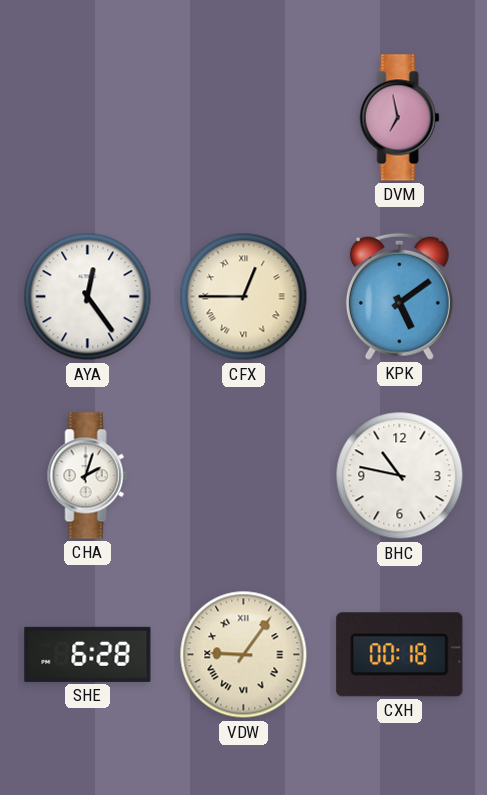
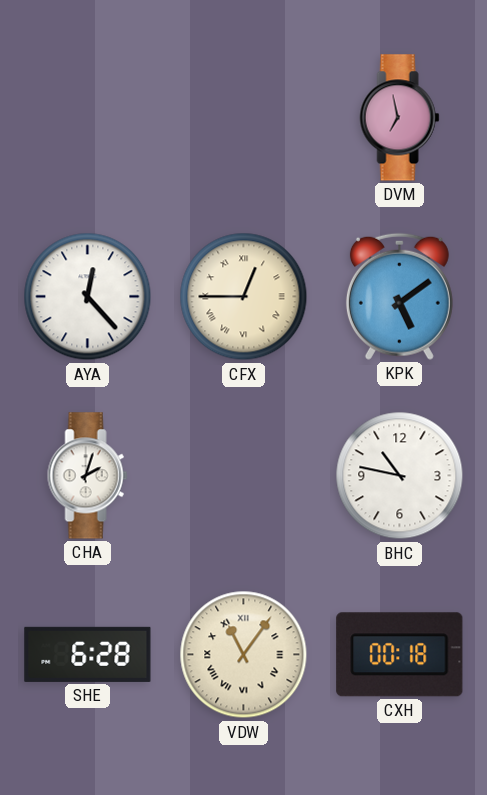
AYA: 12:24 -> 12:23 (88, 297)
VDW: 9:06 -> 11:06 (244, 655)
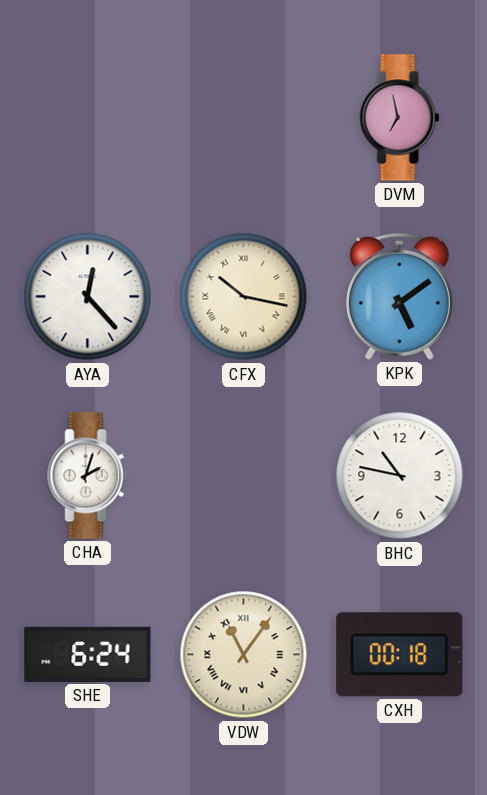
CFX: 12:45 -> 10:17 (244, 297)
SHE: 6:28 -> 6:24 (88, 654)
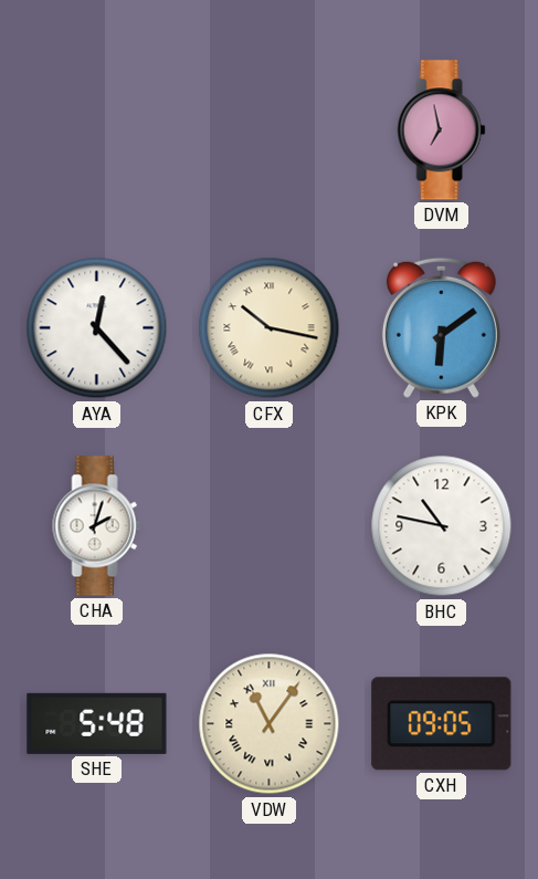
KPK: 5:09 -> 6:09 (441, 327)
SHE: 6:24 -> 5:48 (97, 723)
CXH: 00:18 -> 09:05 (442, 724)
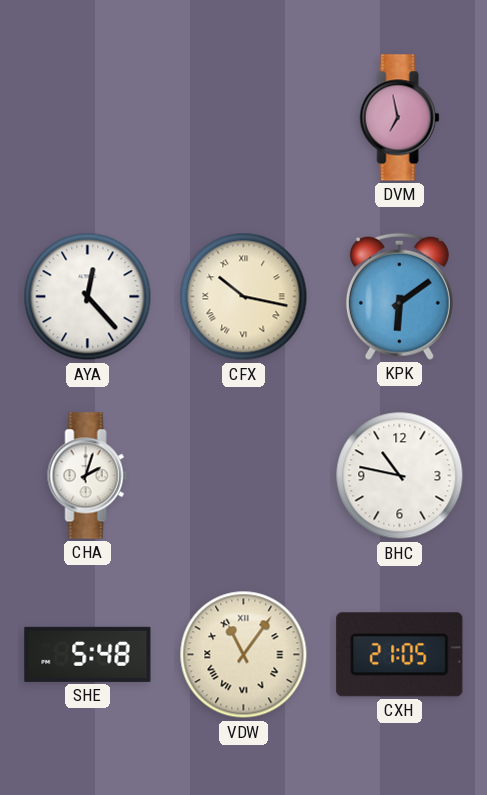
CXH: 09:05 -> 21:05 (400, 655)
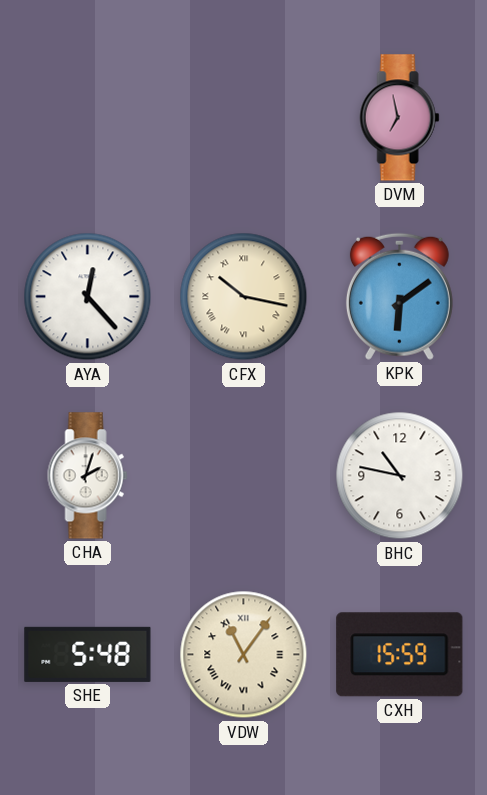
CXH: 21:05 -> 15:59 (400, 655)
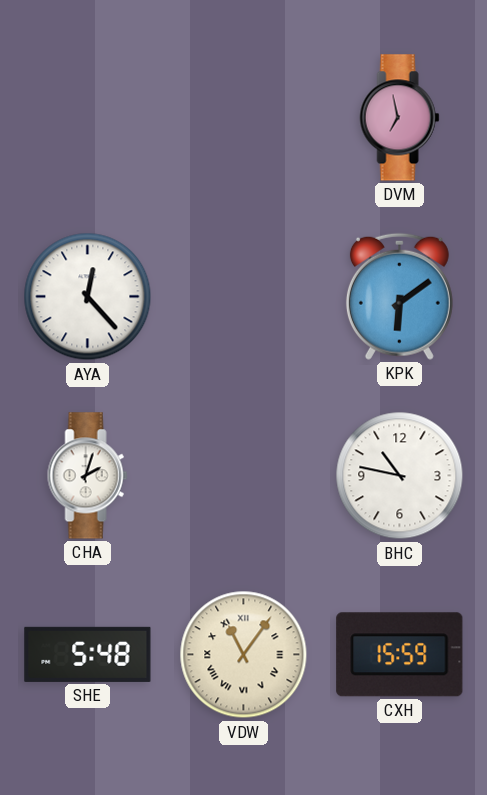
CFX: 10:17 -> none (244, 297)
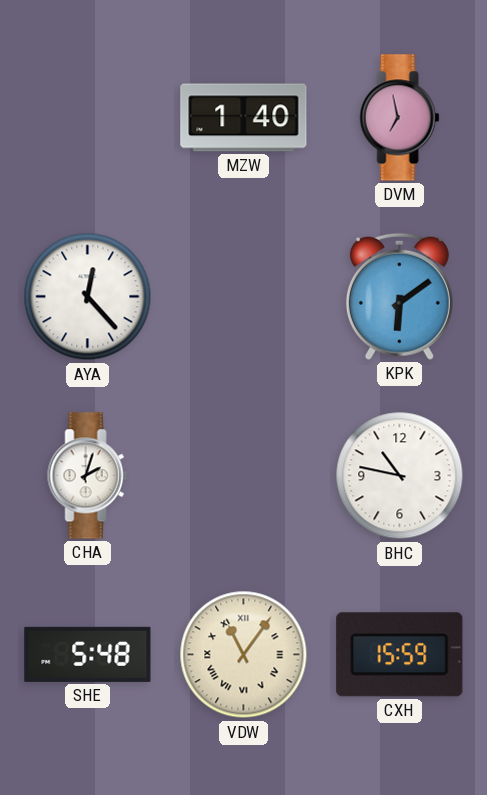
MZW: none -> 1:40 (244, 118)
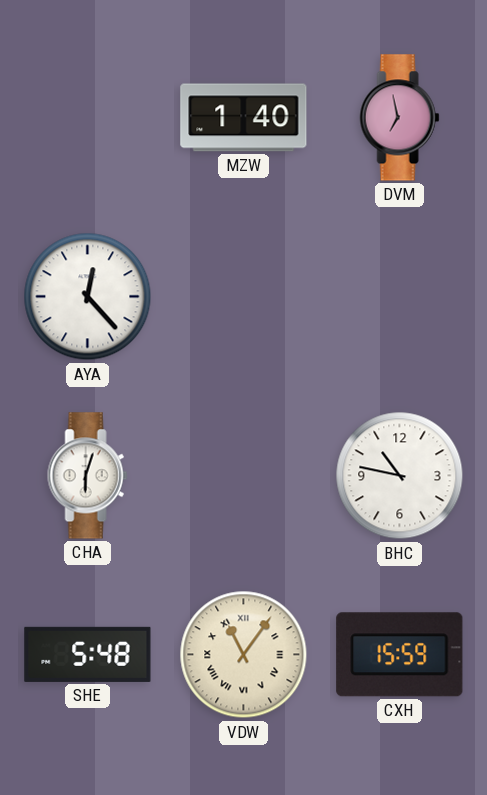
KPK: 6:09 -> none (399, 296)
CHA: 2:03 -> 6:03 (88, 476)
